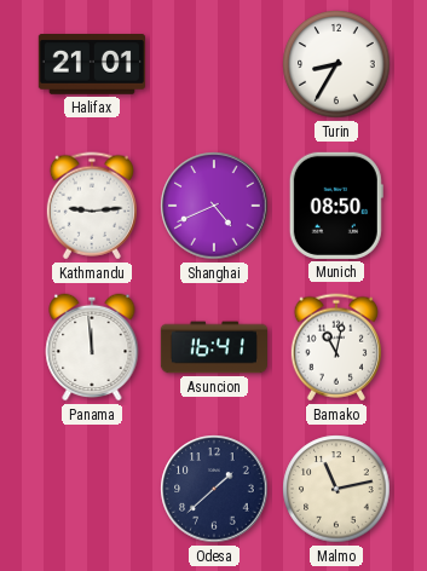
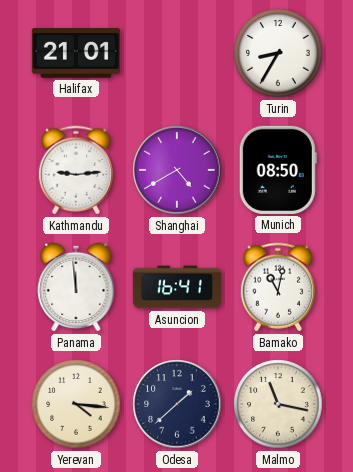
Shanghai: 4:41 -> 4:40 (177, 170)
Yerevan: none -> 4:16 (76, 404)
Malmo: 11:13 -> 11:17 (278, 404)
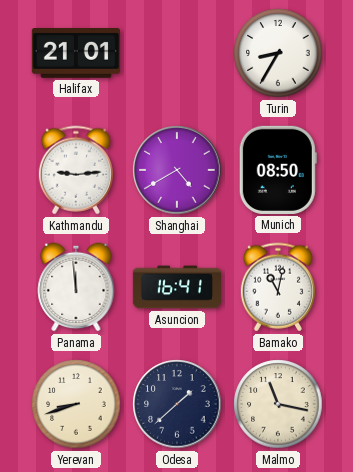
Yerevan: 4:16 -> 8:42 (76, 404)
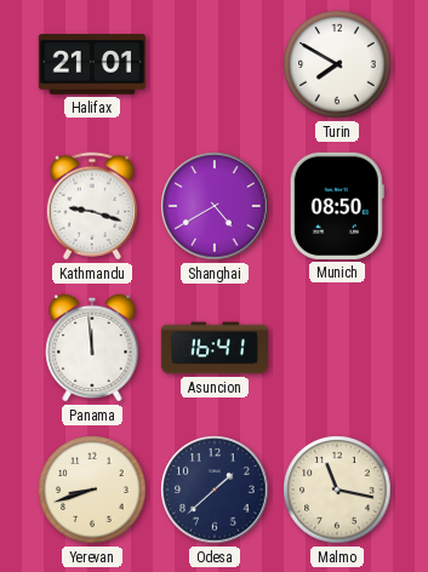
Turin: 8:35 -> 7:50 (337, 64)
Kathmandu: 9:14 -> 9:18 (92, 206)
Bamako: 11:02 -> none (278, 287)
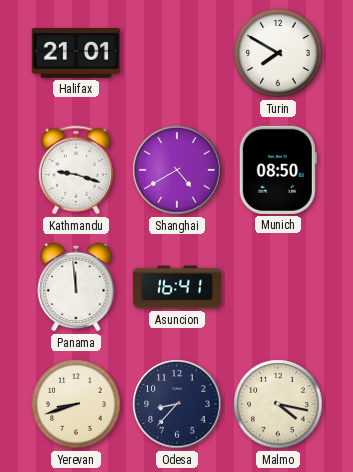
Odesa: 1:38 -> 8:37 (177, 404)
Malmo: 11:17 -> 4:17 (278, 404)
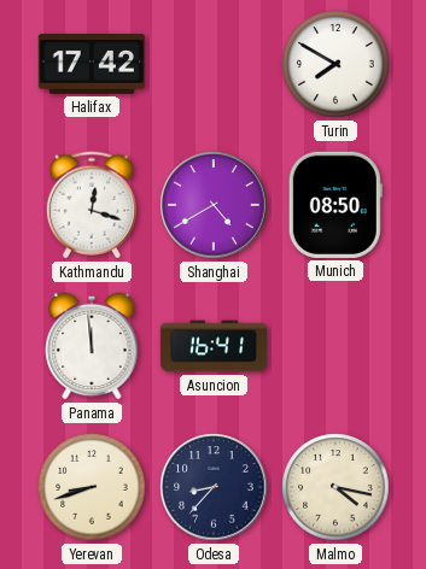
Halifax: 21:01 -> 17:42 (92, 64)
Kathmandu: 9:18 -> 12:18 (92, 205)
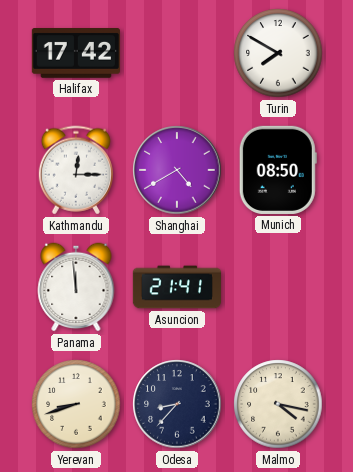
Kathmandu: 12:18 -> 12:15 (76, 170)
Asuncion: 16:41 -> 21:41 (176, 287)
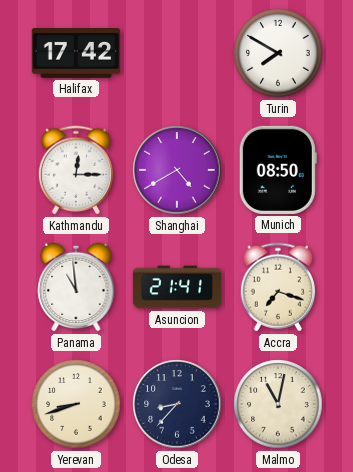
Panama: 11:59 -> 10:59 (76, 287)
Accra: none -> 7:18 (278, 287)
Malmo: 4:17 -> 11:02 (278, 404)
